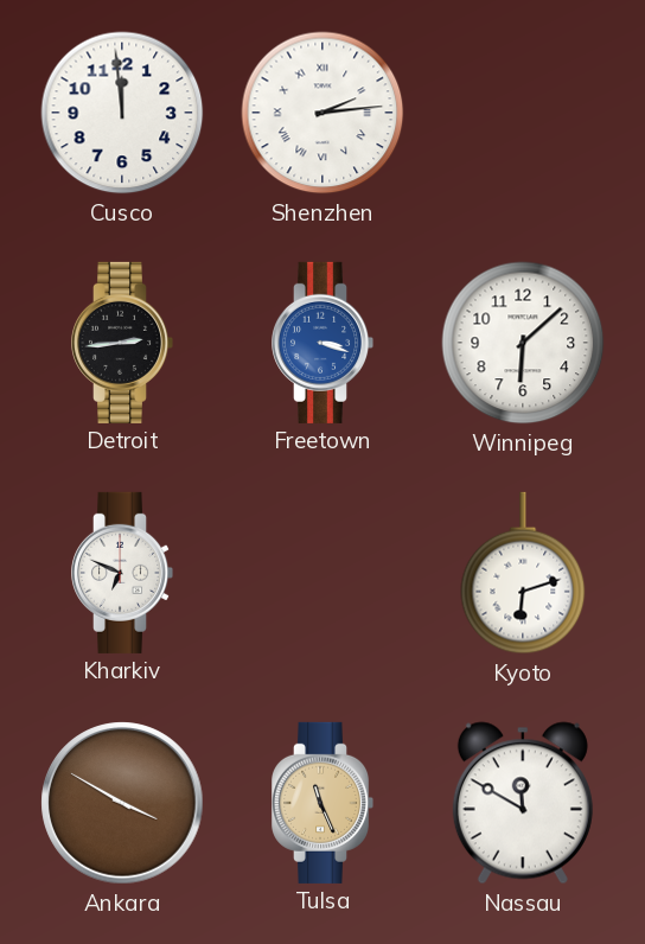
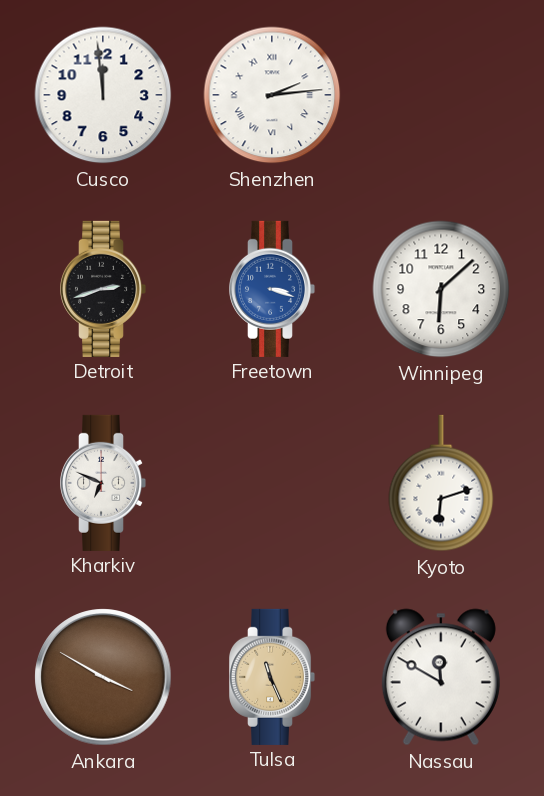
Detroit: 2:44 -> 2:42 (104, 289)
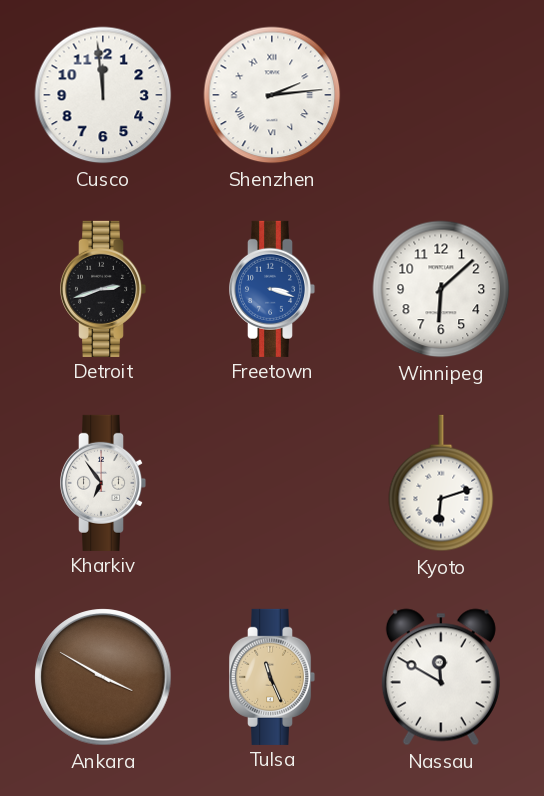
Kharkiv: 6:49 -> 6:54 (104, 483)
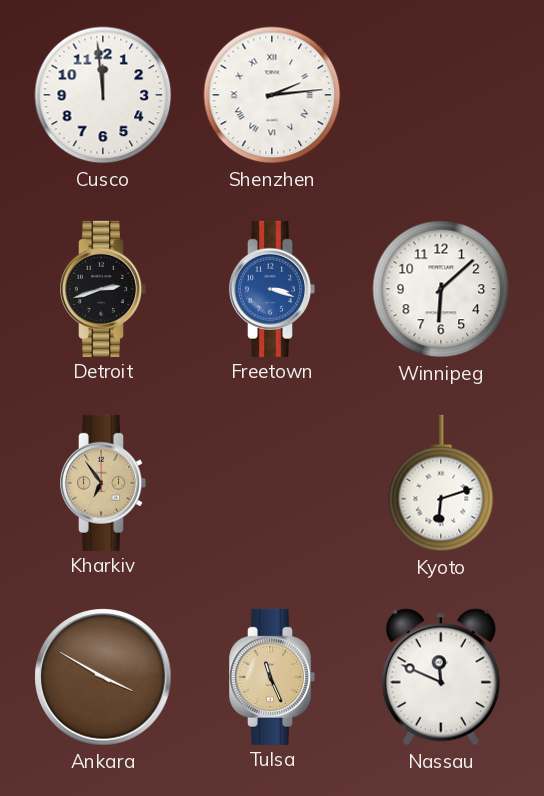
Kharkiv dial: white -> champagne (104, 483)
Nassau: 11:50 -> 11:49 (441, 677)
